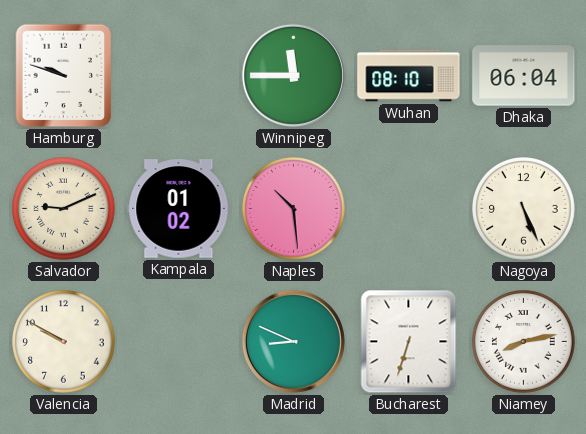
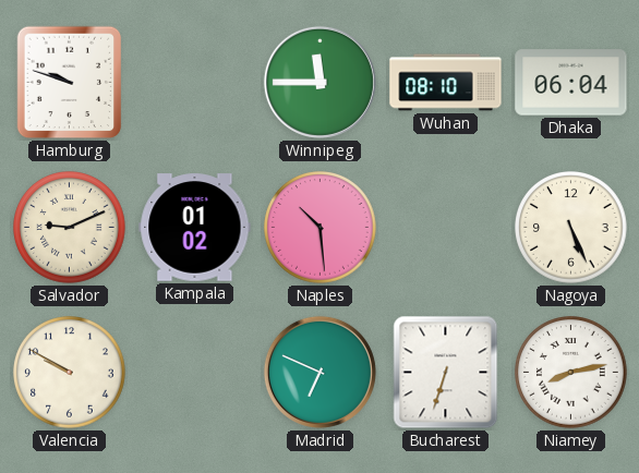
Madrid: 8:49 -> 6:49 (319, 372)
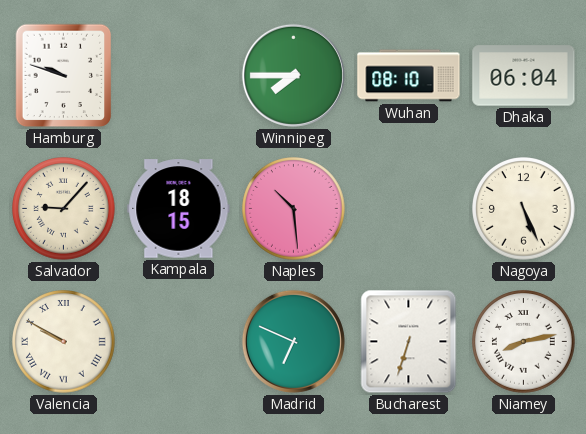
Winnipeg: 11:45 -> 7:45 (293, 75)
Salvador: 9:11 -> 9:07 (64, 209)
Kampala: 01:02 -> 18:15 (179, 209)
Valencia numerals: Arabic -> Roman (64, 342)
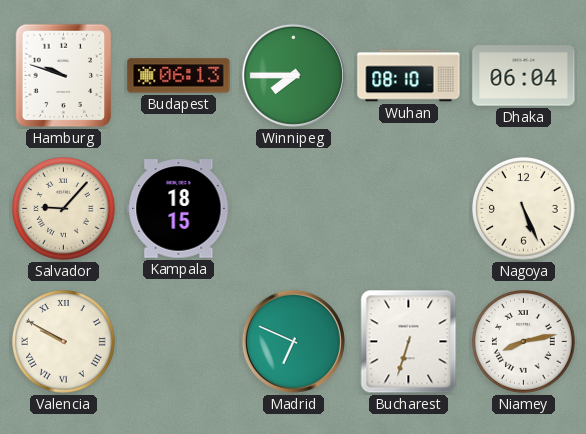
Budapest: none -> 06:13 (179, 76)
Naples: 10:29 -> none (294, 209)
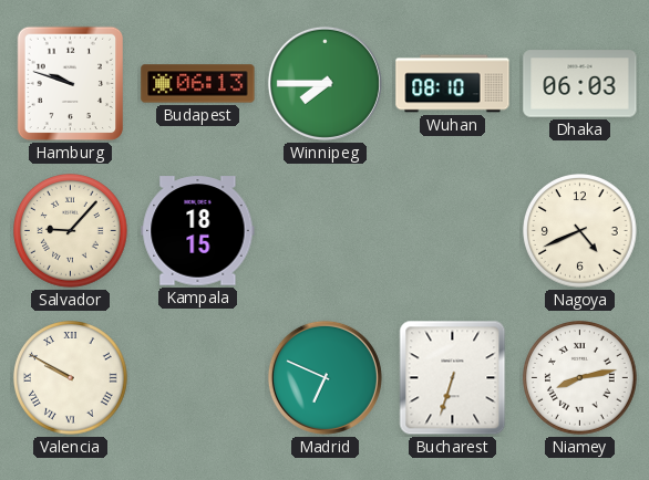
Dhaka: 06:04 -> 06:03 (580, 84)
Nagoya: 5:26 -> 4:41 (580, 231)
